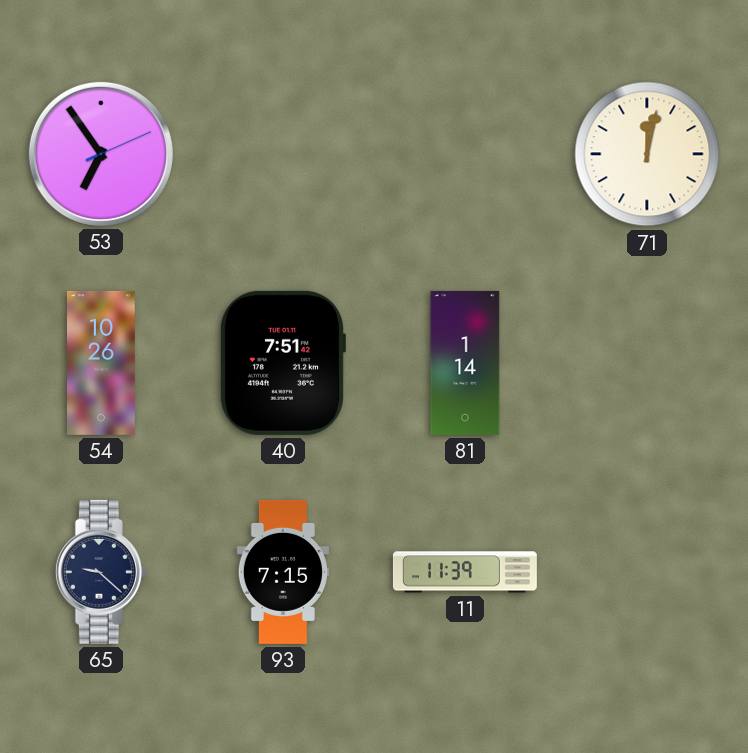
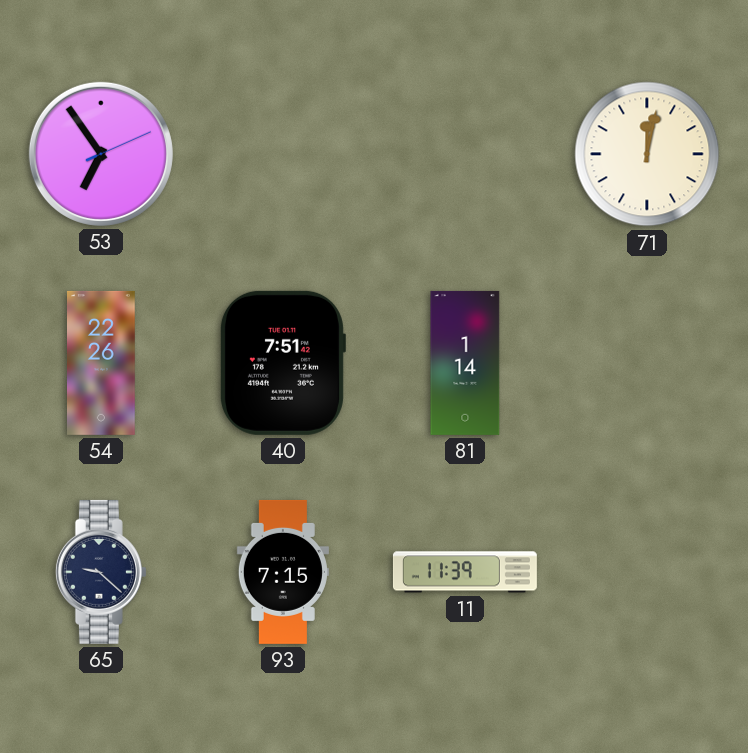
54: 10:26 -> 22:26 (102, 363)
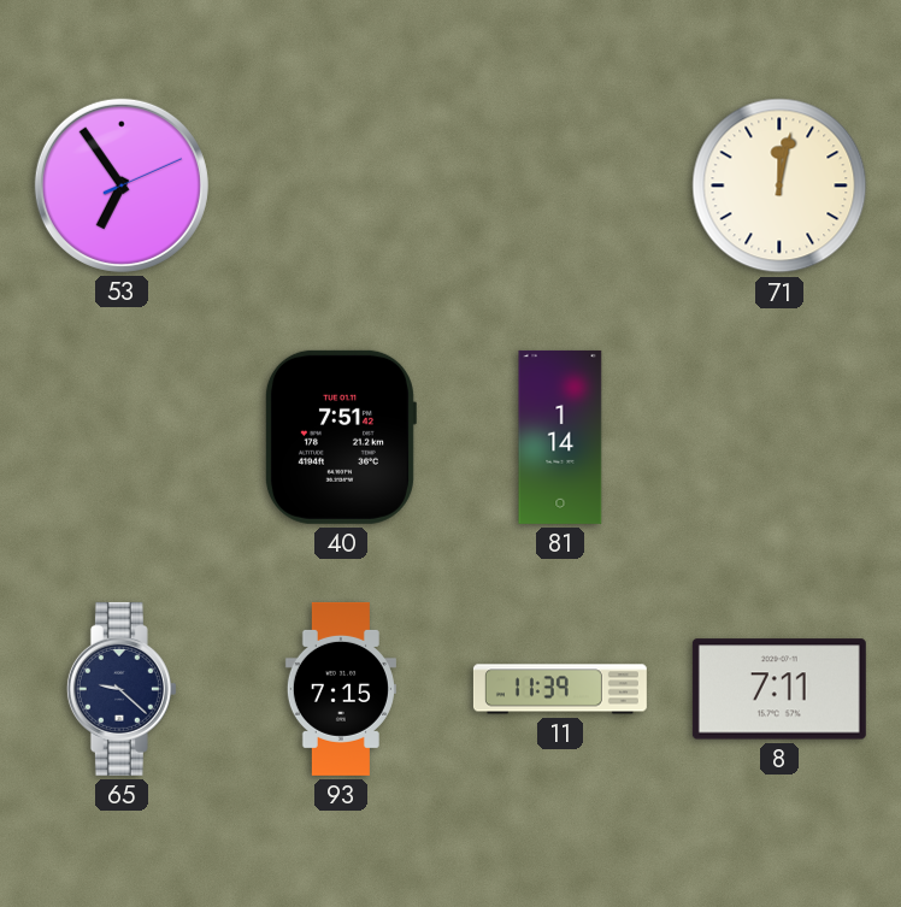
54: 22:26 -> none (102, 363)
8: none -> 7:11 (779, 689)
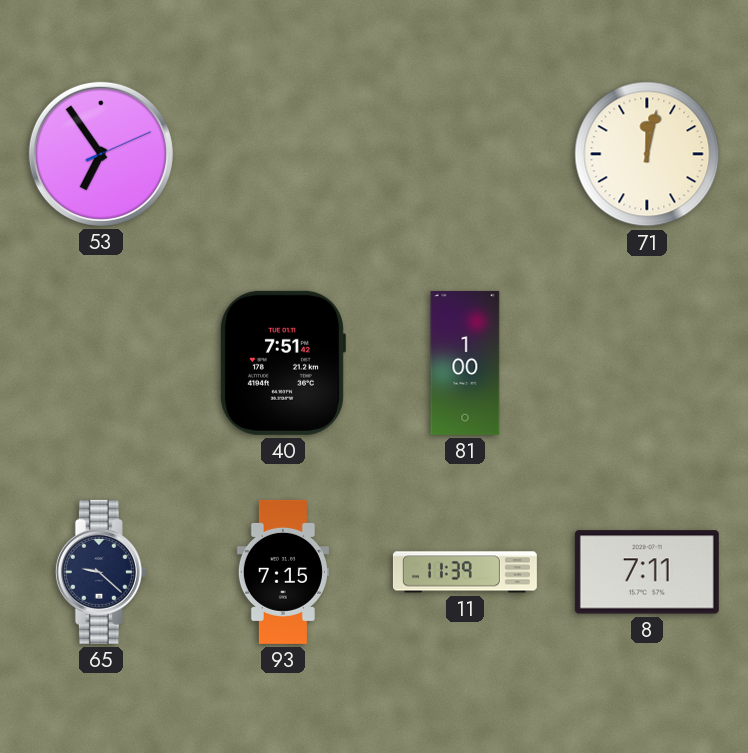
81: 1:14 -> 1:00 (465, 363)
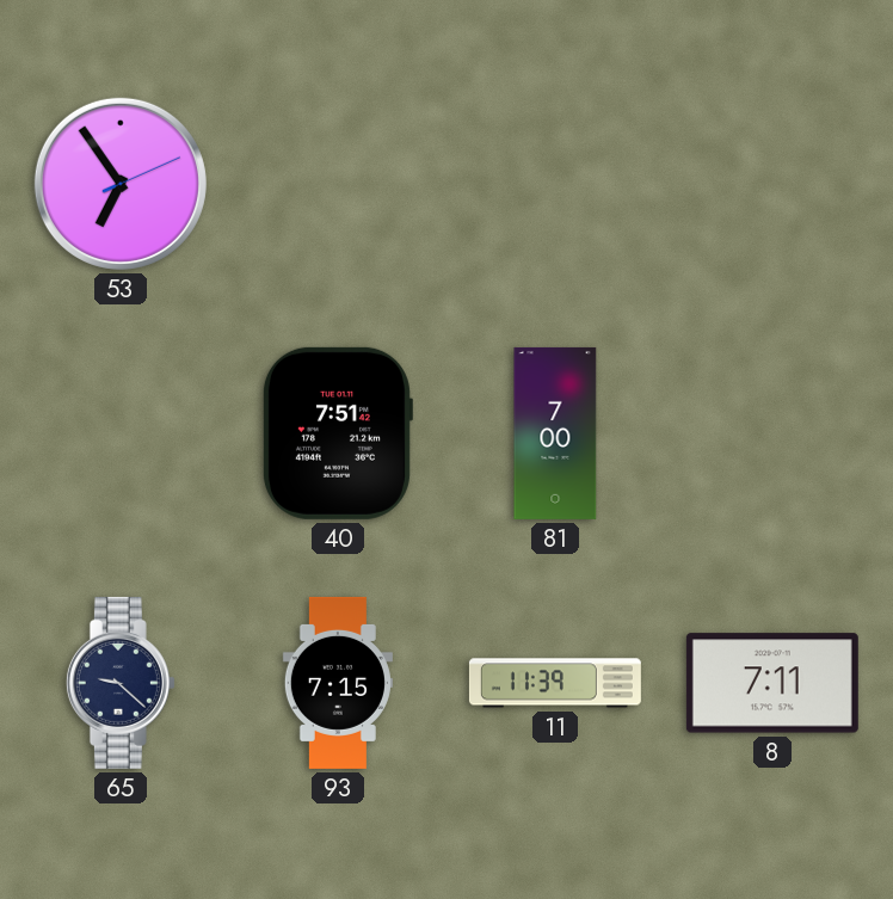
71: 12:02 -> none (647, 154)
81: 1:00 -> 7:00 (555, 433)
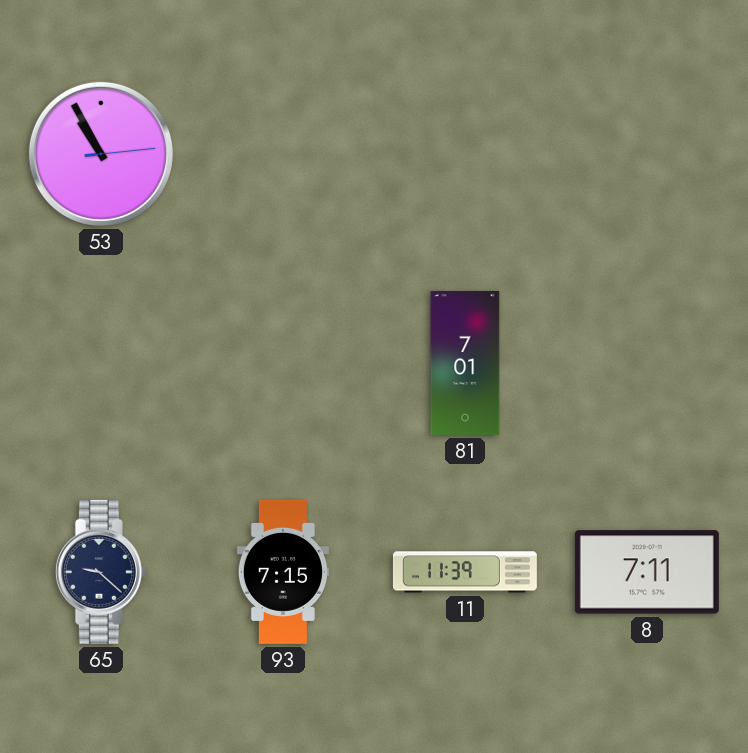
53: 6:54 -> 10:55 (101, 154)
40: 7:51 -> none (337, 433)
81: 7:00 -> 7:01 (465, 363)
